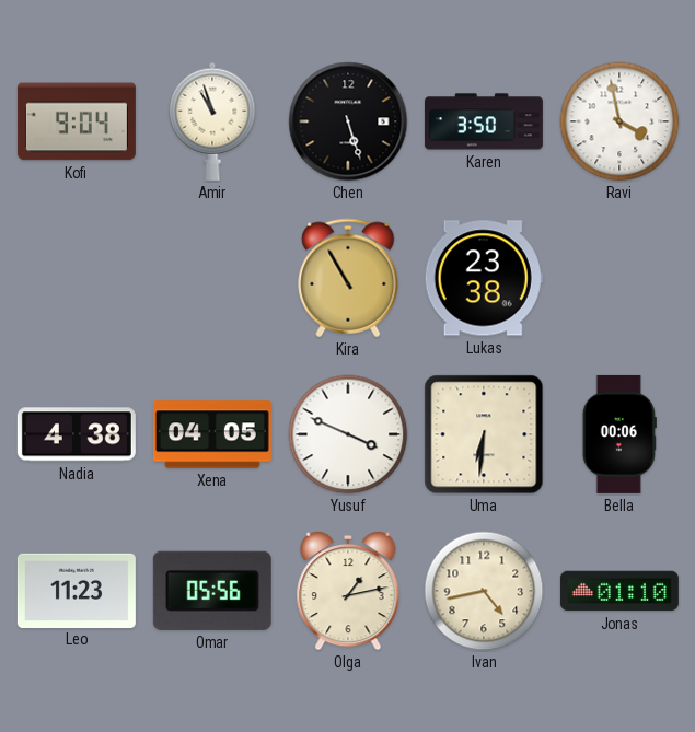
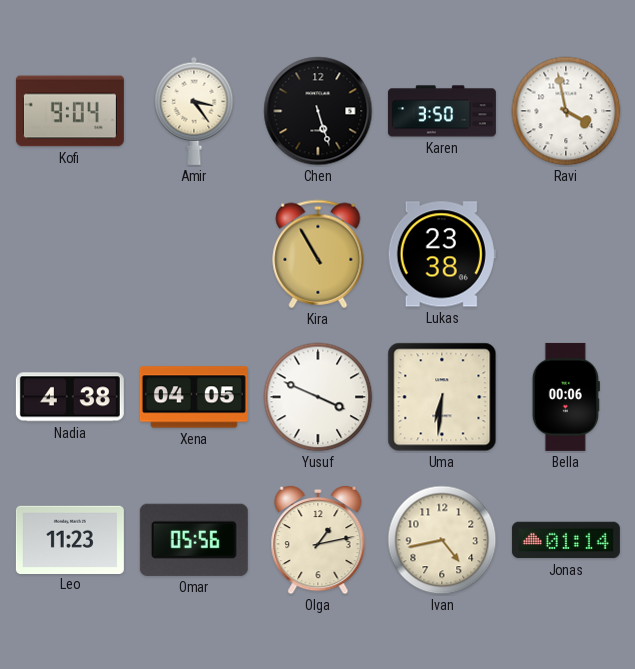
Amir: 10:57 -> 3:24 (194, 111)
Jonas: 01:10 -> 01:14 (566, 540)
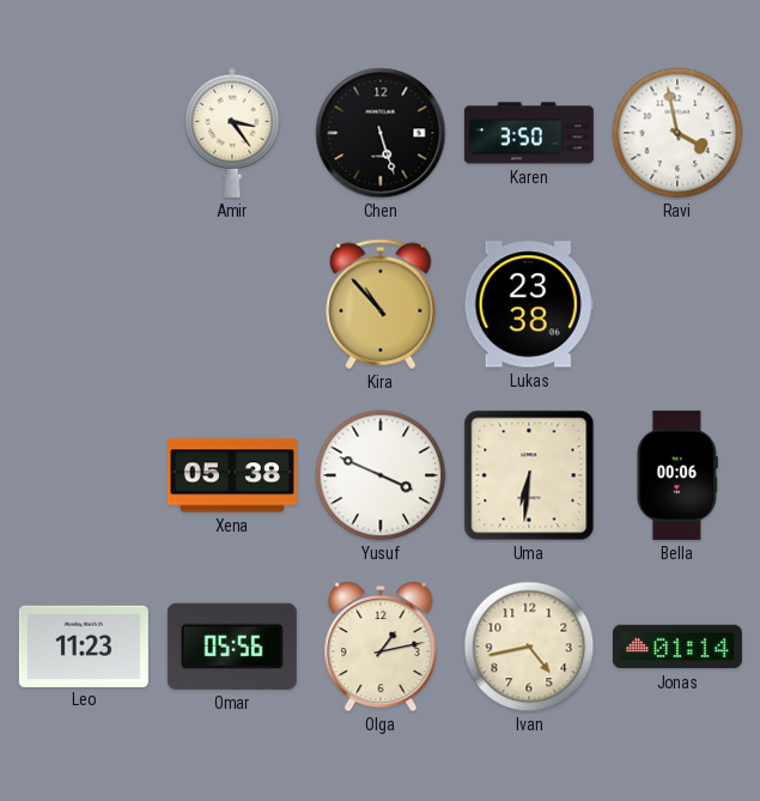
Kofi: 9:04 -> none (70, 111)
Kira: 10:55 -> 10:53 (381, 304)
Nadia: 4:38 -> none (70, 397)
Xena: 04:05 -> 05:38 (232, 475)
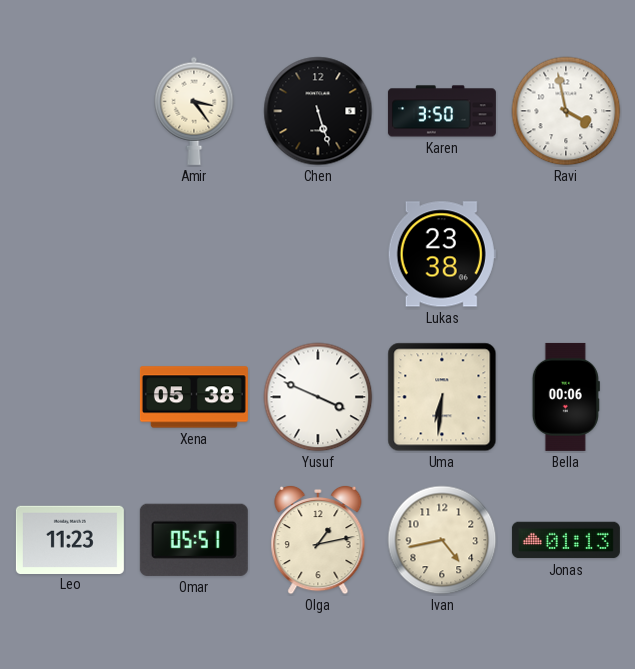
Kira: 10:53 -> none (381, 304)
Omar: 05:56 -> 05:51 (194, 540)
Jonas: 01:14 -> 01:13 (566, 540)
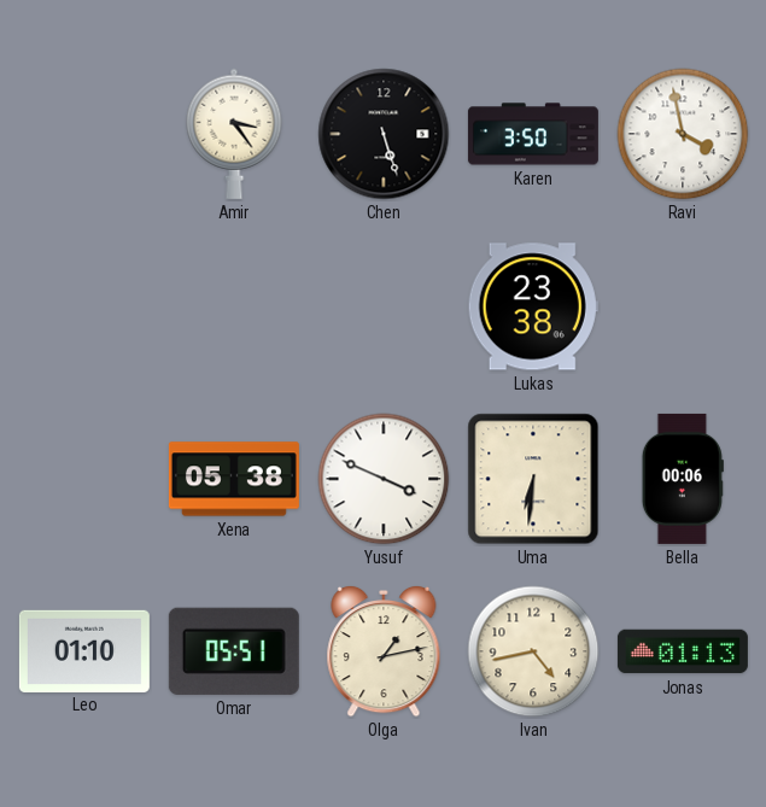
Leo: 11:23 -> 01:10 (84, 650)
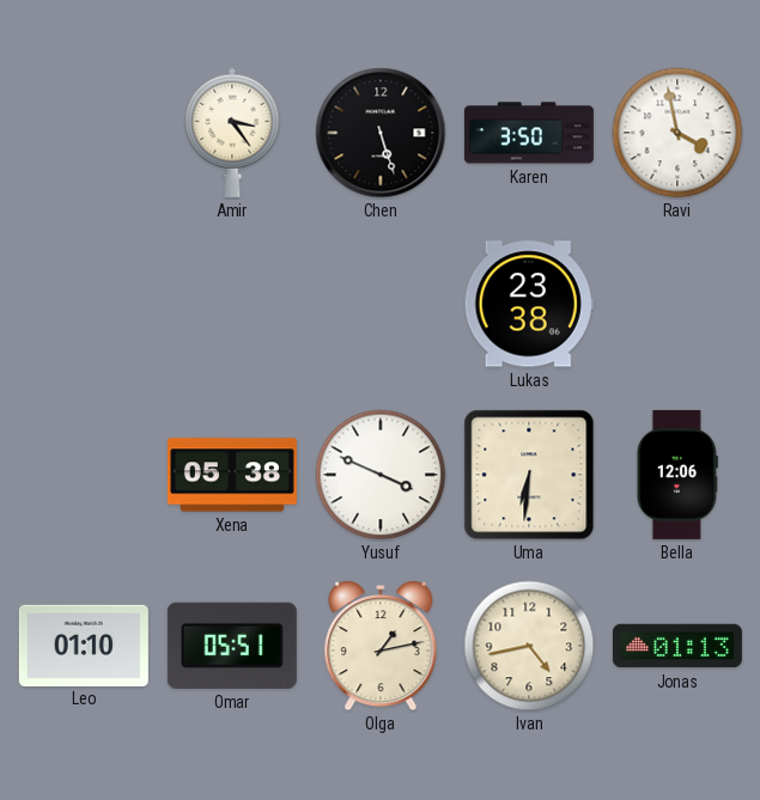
Bella: 00:06 -> 12:06 (677, 475)
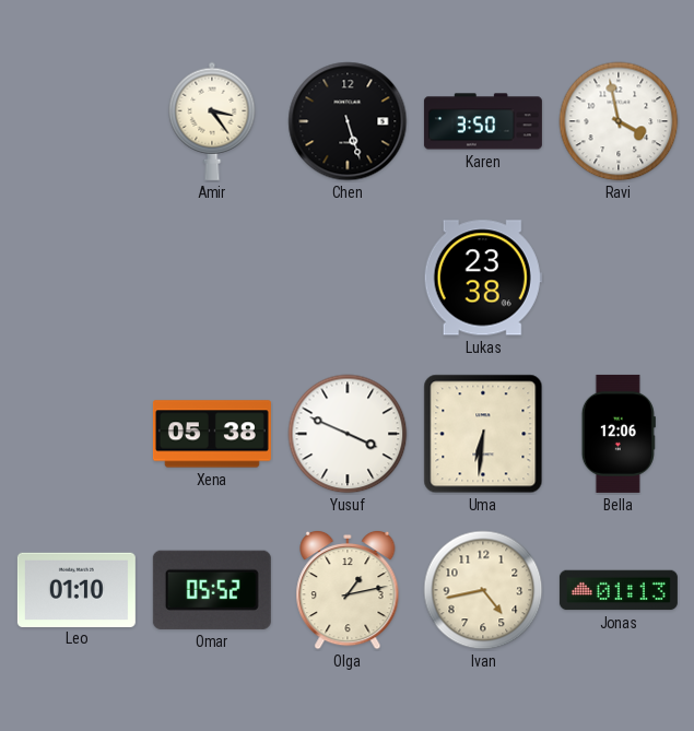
Omar: 05:51 -> 05:52 (212, 590)
